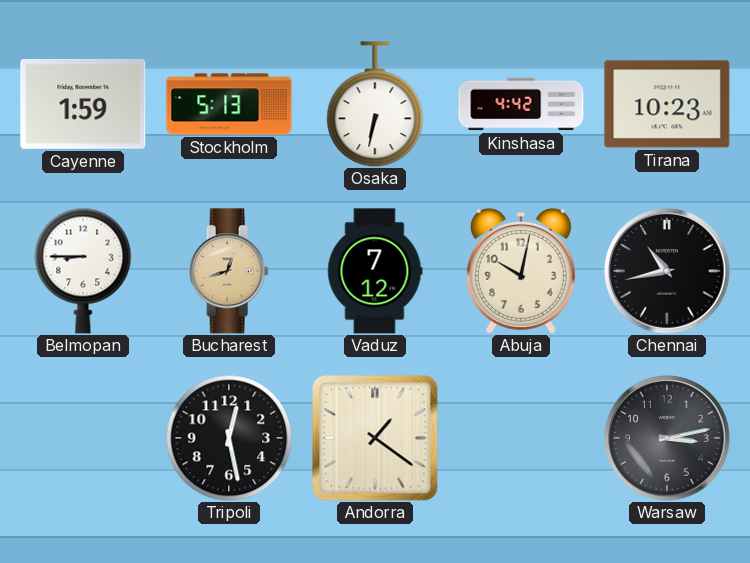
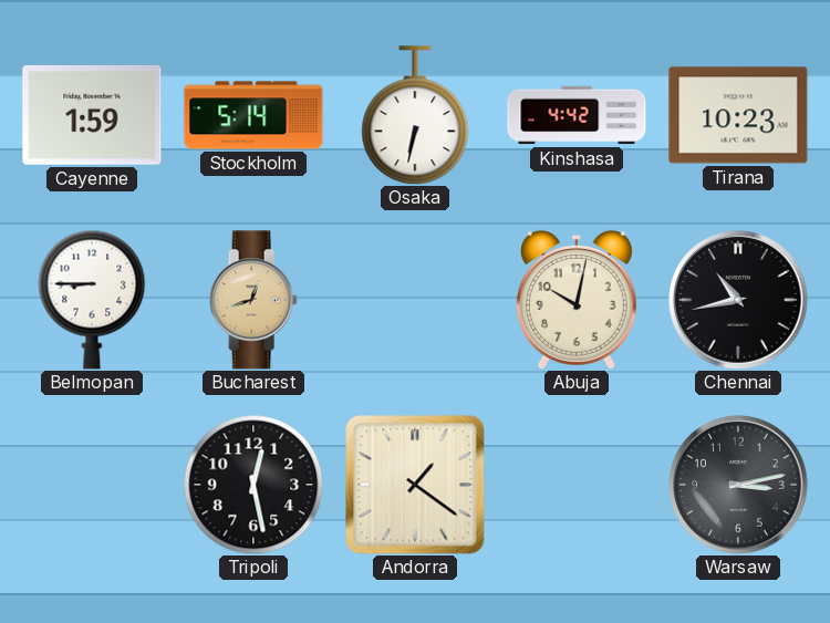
Stockholm: 5:13 -> 5:14 (253, 115)
Vaduz: 7:12 -> none (375, 271)
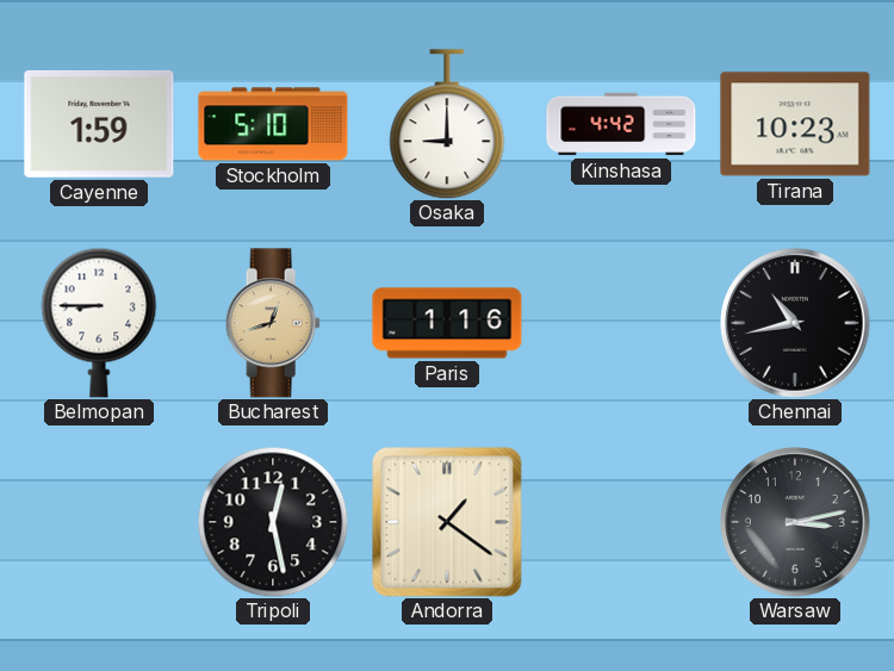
Stockholm: 5:14 -> 5:10 (273, 124)
Osaka: 6:32 -> 9:00 (447, 124)
Paris: none -> 1:16 (447, 323)
Abuja: 10:02 -> none (577, 300)
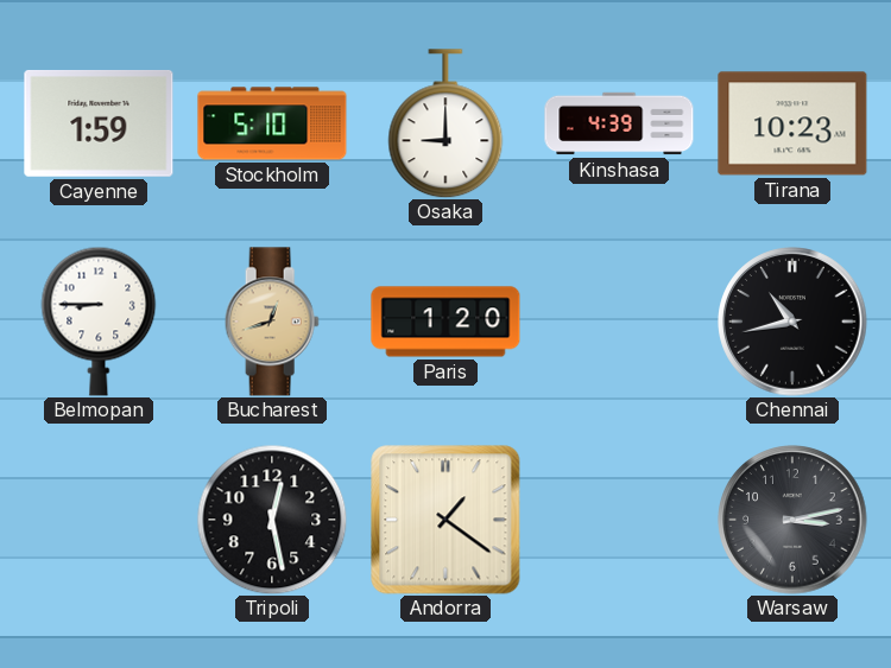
Kinshasa: 4:42 -> 4:39 (619, 123)
Paris: 1:16 -> 1:20 (445, 322)
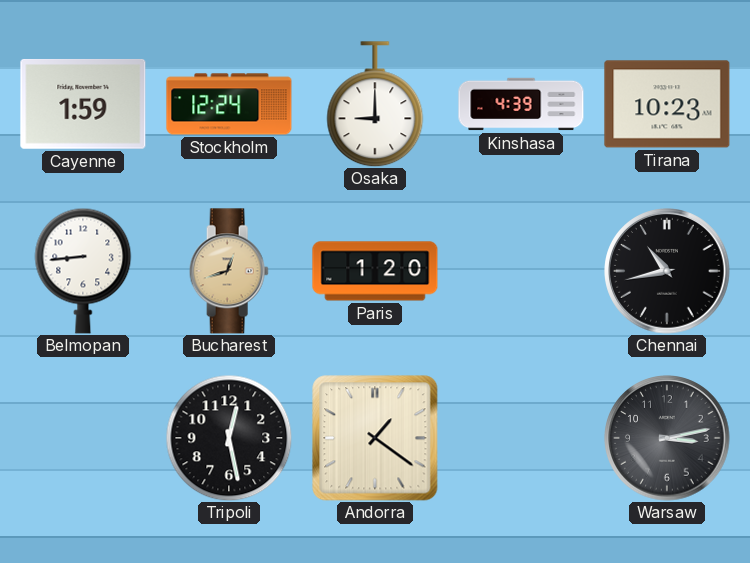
Stockholm: 5:10 -> 12:24 (229, 104)
Belmopan: 8:45 -> 8:44 (83, 271)
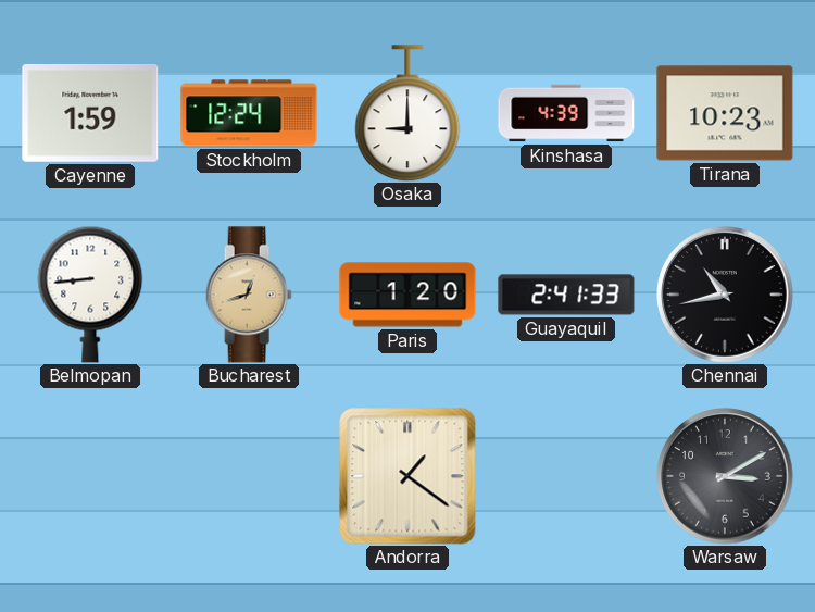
Guayaquil: none -> 2:41 (566, 295)
Tripoli: 12:28 -> none (229, 438)
Warsaw: 3:13 -> 3:10 (725, 476)
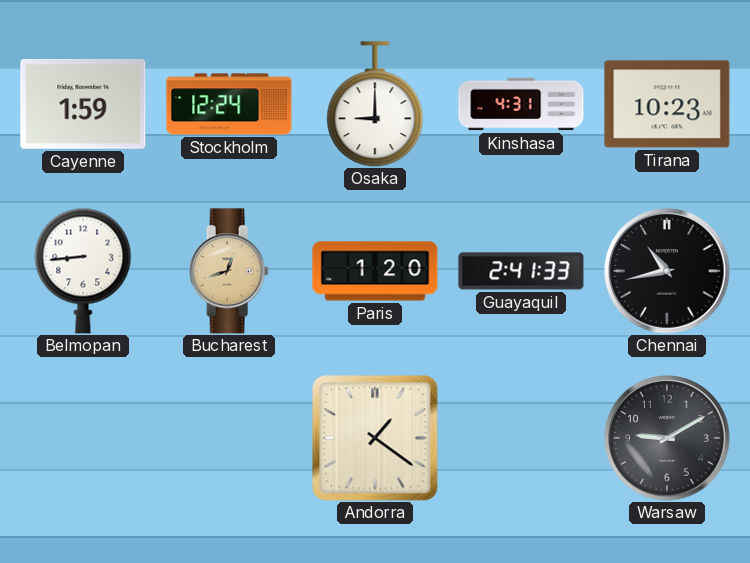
Kinshasa: 4:39 -> 4:31 (521, 104)
Warsaw: 3:10 -> 9:10 (667, 438)
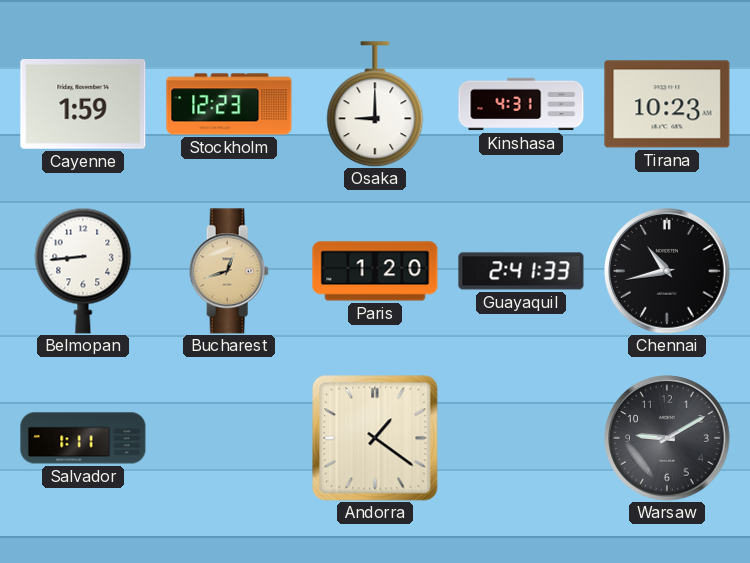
Stockholm: 12:24 -> 12:23 (229, 104)
Salvador: none -> 1:11 (83, 438)
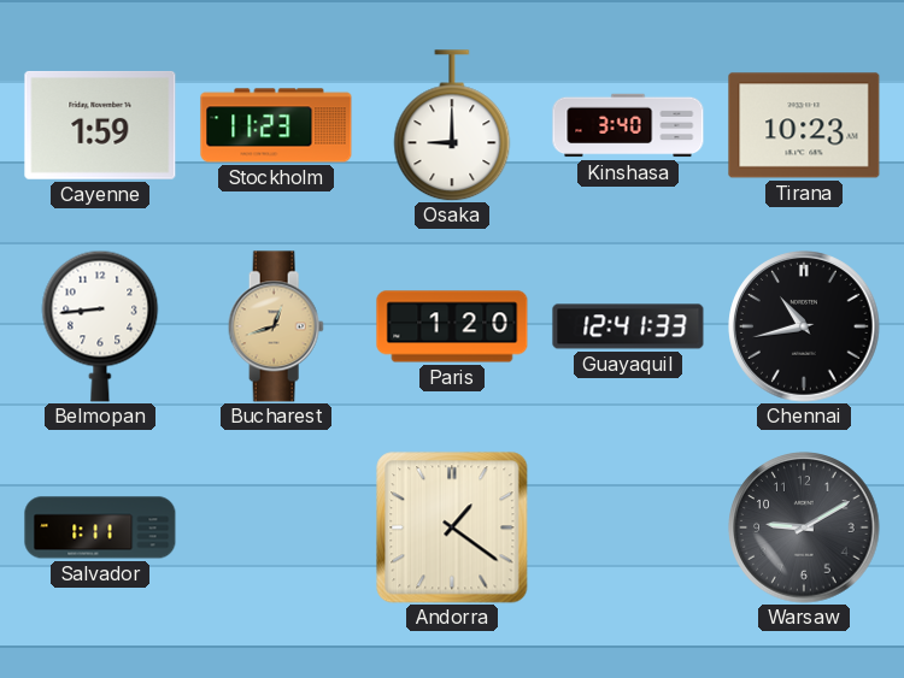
Stockholm: 12:23 -> 11:23 (276, 125)
Kinshasa: 4:31 -> 3:40 (628, 125)
Guayaquil: 2:41 -> 12:41 (628, 326)
